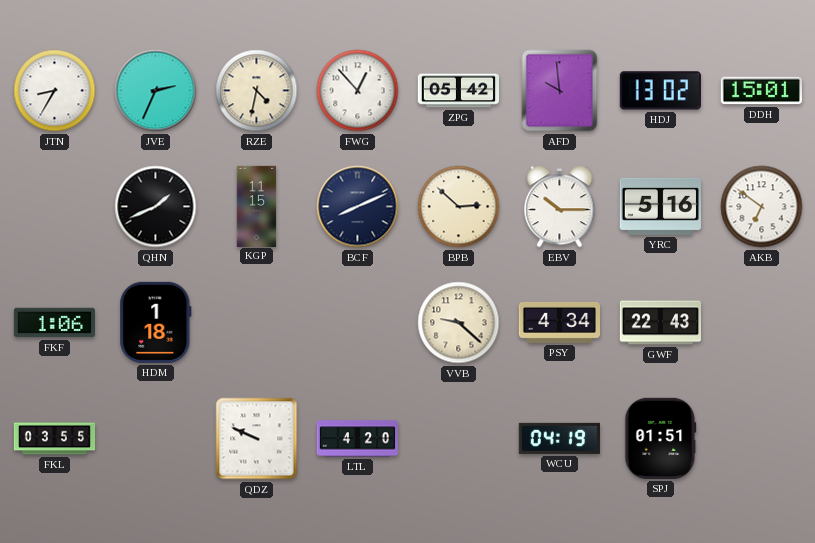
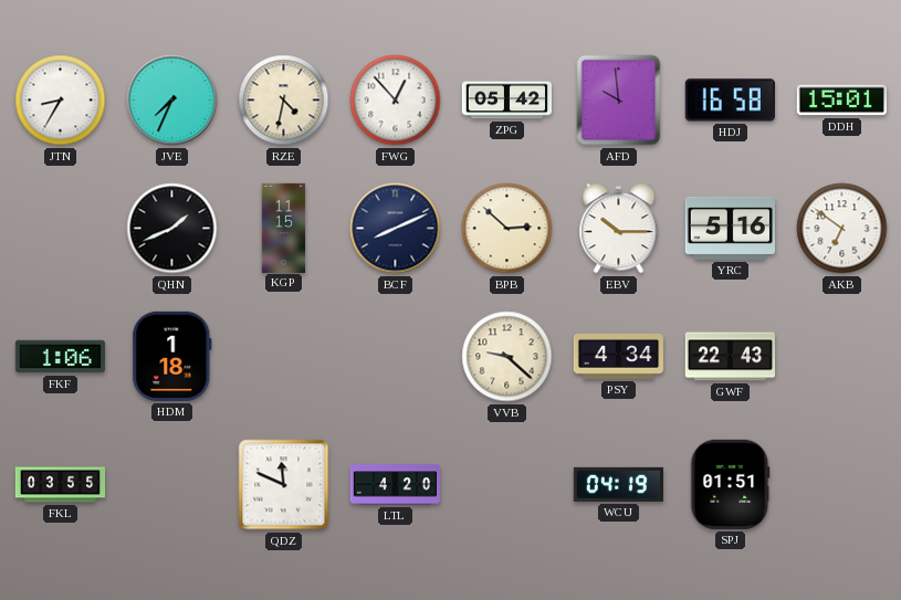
JVE: 2:34 -> 7:34 (172, 101)
HDJ: 13:02 -> 16:58 (730, 101)
QDZ: 9:49 -> 11:49 (284, 485)
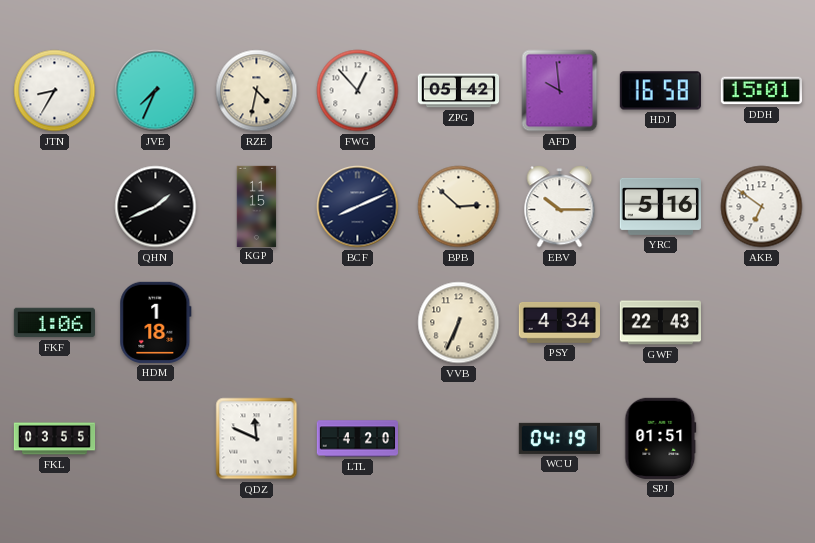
VVB: 9:22 -> 6:34 (459, 323)
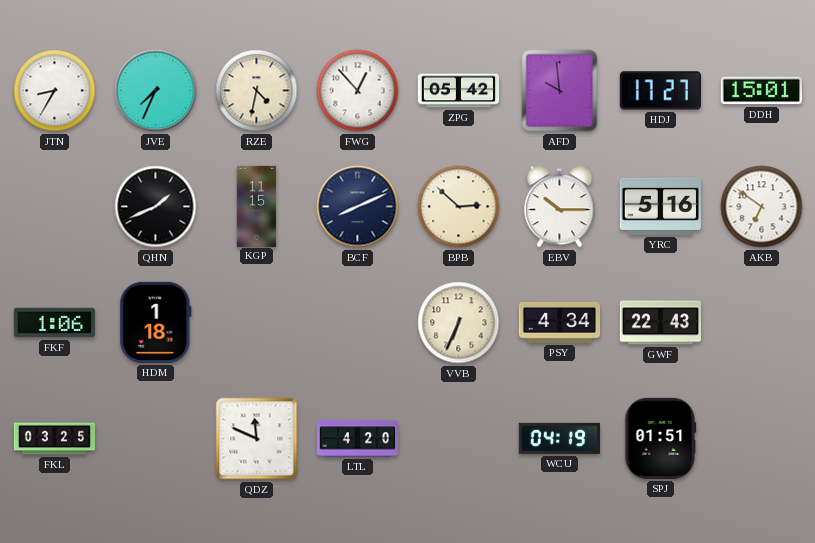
HDJ: 16:58 -> 17:27 (660, 91)
FKL: 03:55 -> 03:25 (55, 439)
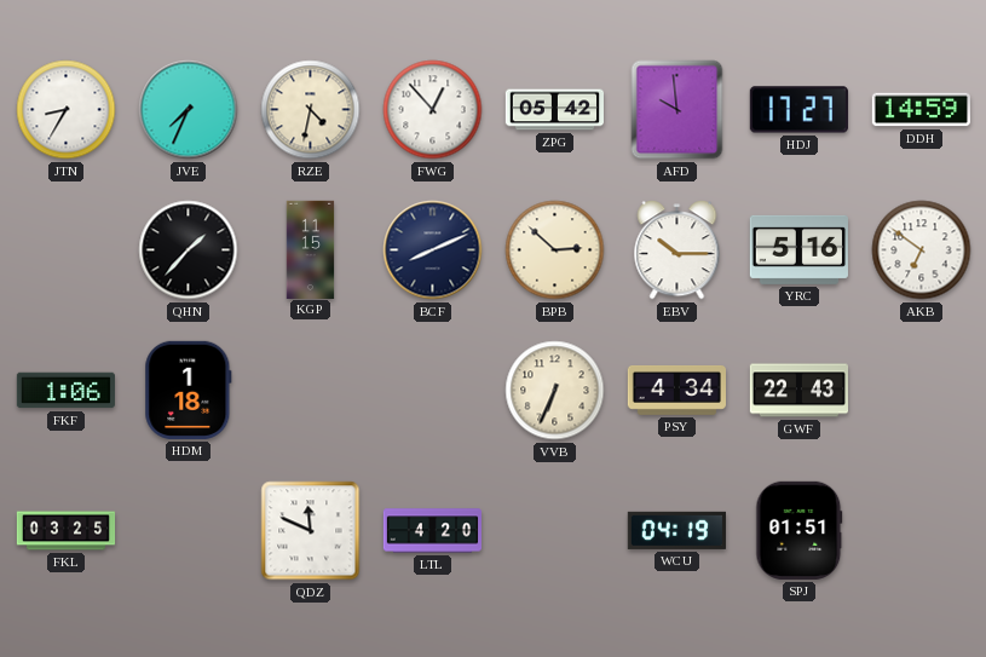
DDH: 15:01 -> 14:59 (921, 110)
QHN: 1:41 -> 1:37 (189, 250)
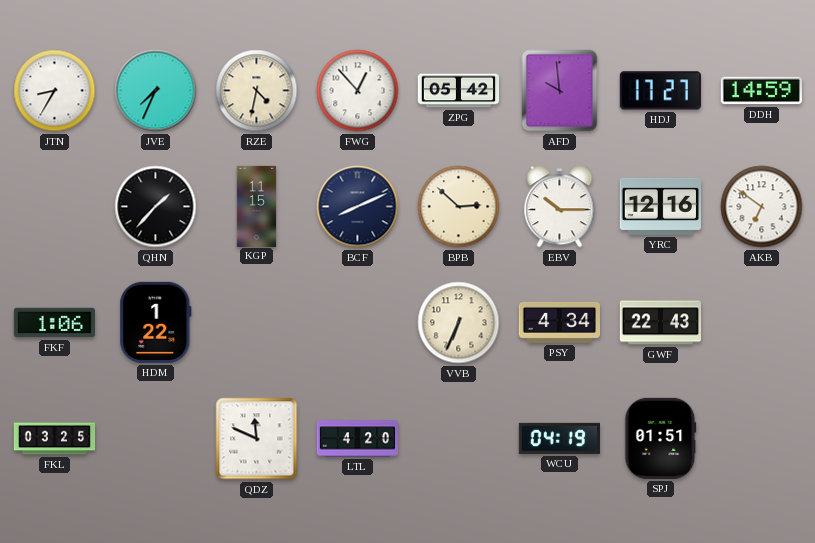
YRC: 5:16 -> 12:16 (660, 206)
HDM: 1:18 -> 1:22 (156, 322)
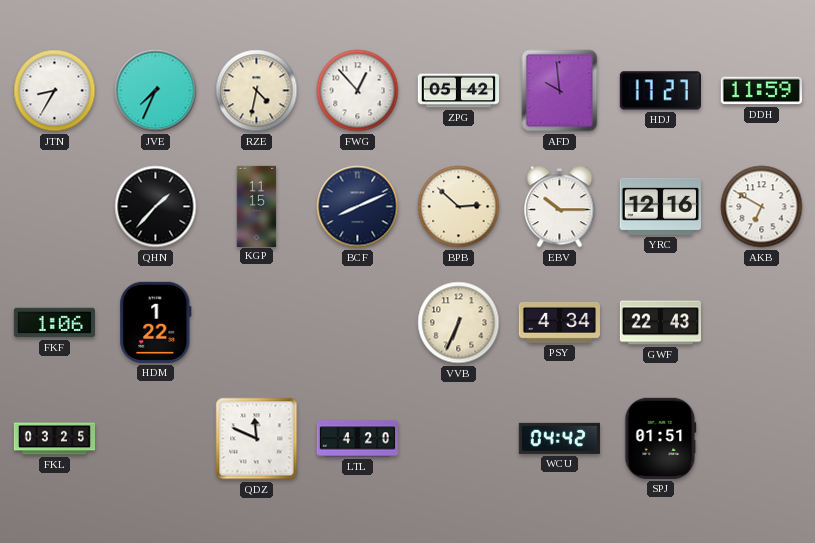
DDH: 14:59 -> 11:59 (761, 91)
AKB: 6:51 -> 6:50 (762, 207)
WCU: 04:19 -> 04:42 (559, 438)
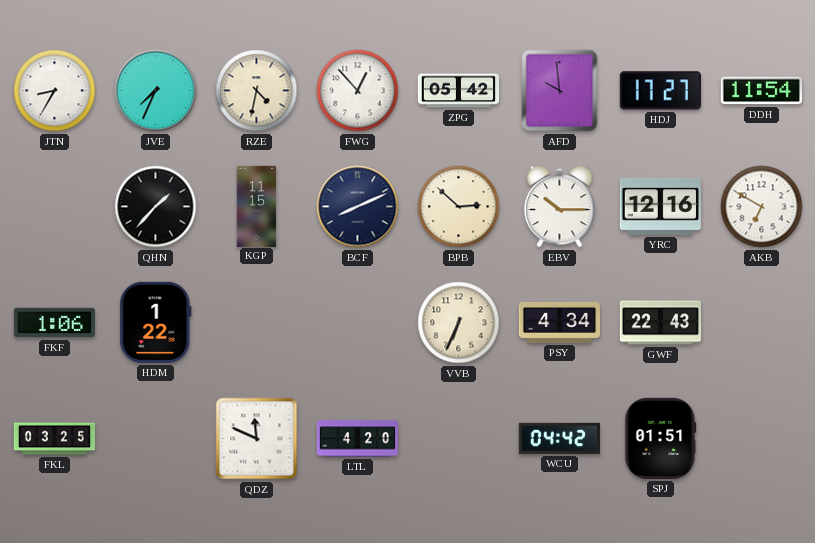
DDH: 11:59 -> 11:54 (761, 91)
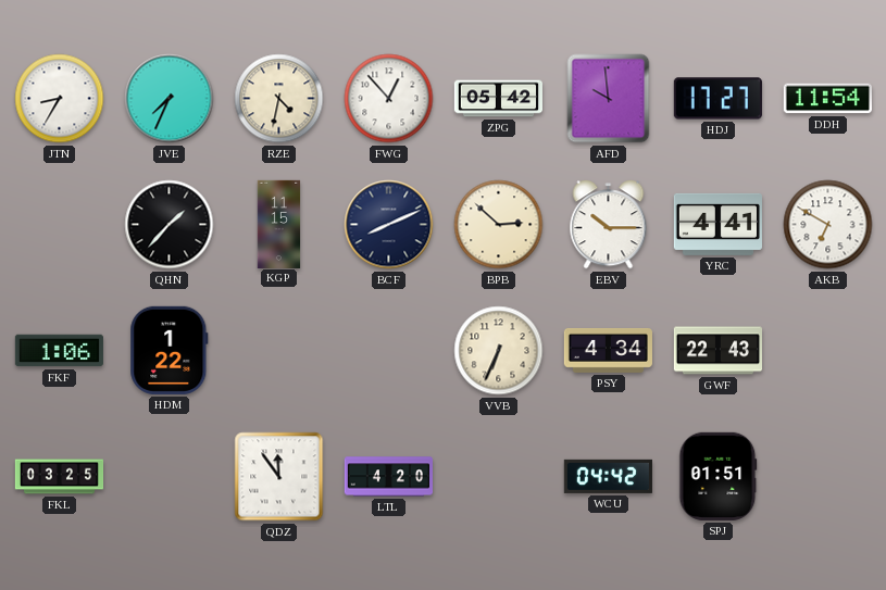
YRC: 12:16 -> 4:41 (717, 224)
QDZ: 11:49 -> 11:54 (279, 477)
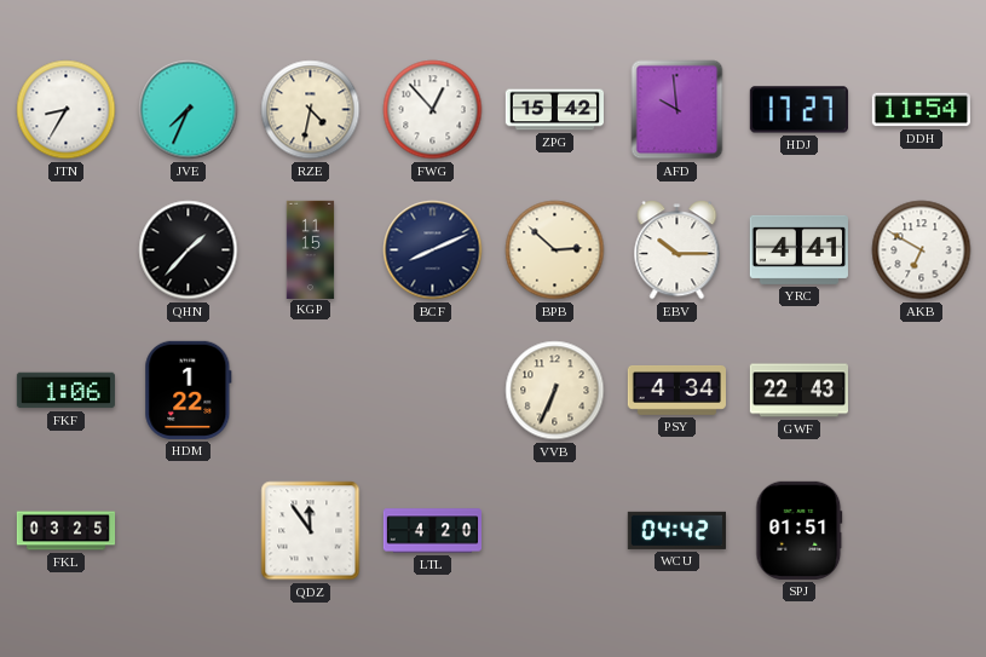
ZPG: 05:42 -> 15:42 (554, 110)
